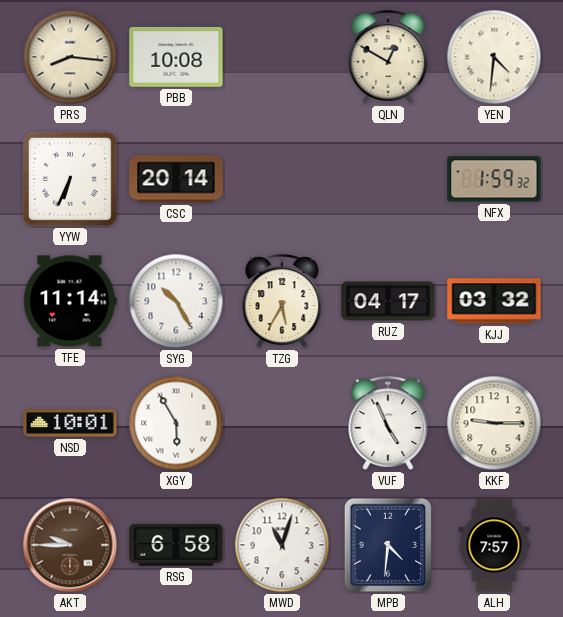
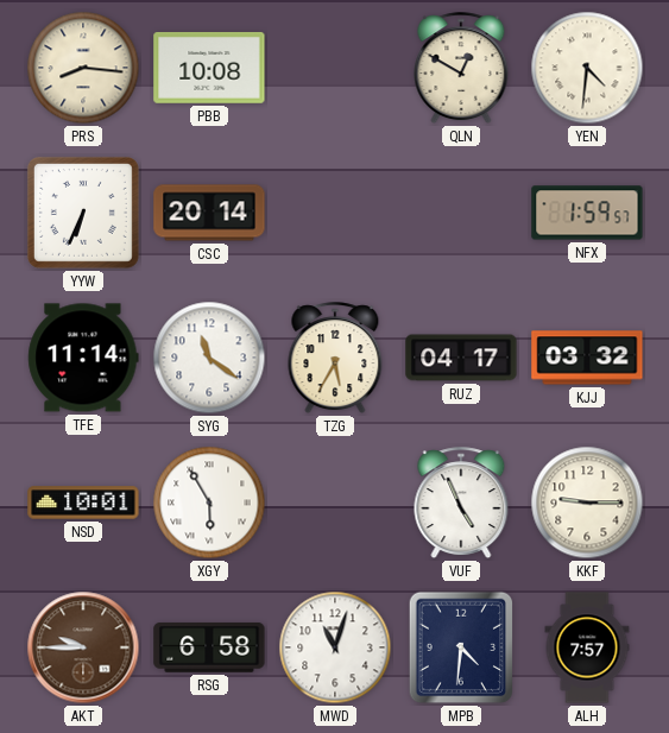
NFX: 1:59:32 -> 1:59:57 (587, 213)
SYG: 10:25 -> 11:21 (209, 358)
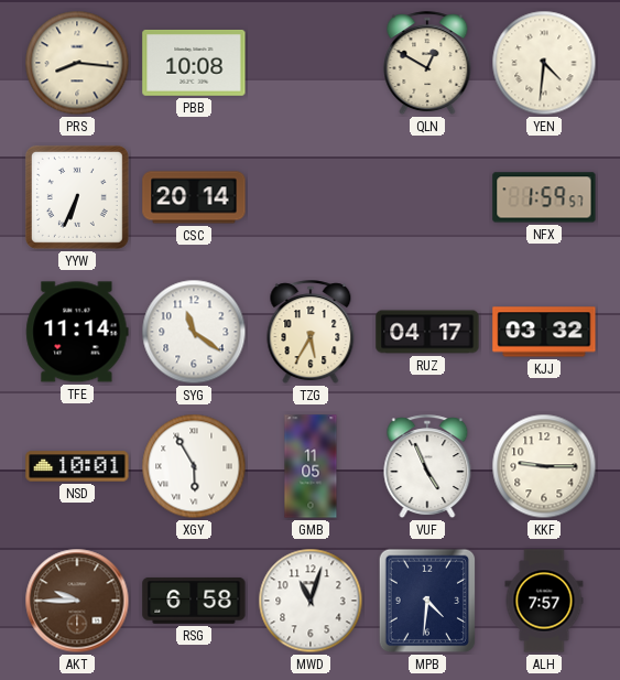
GMB: none -> 11:05 (311, 466)
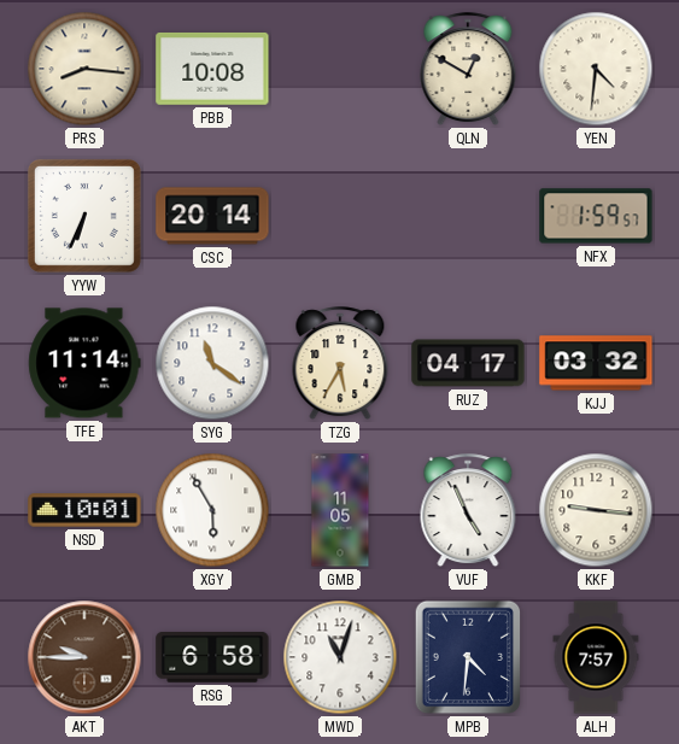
KKF: 9:15 -> 9:16 (596, 510)
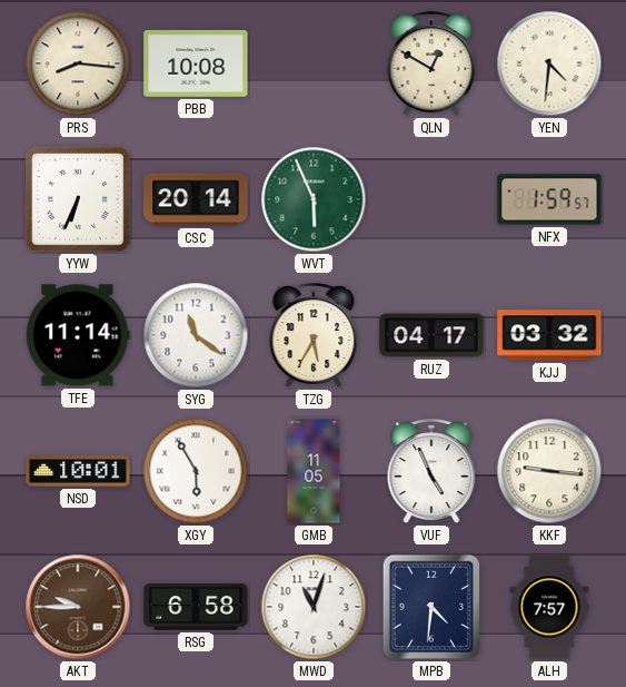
WVT: none -> 5:56 (314, 199)
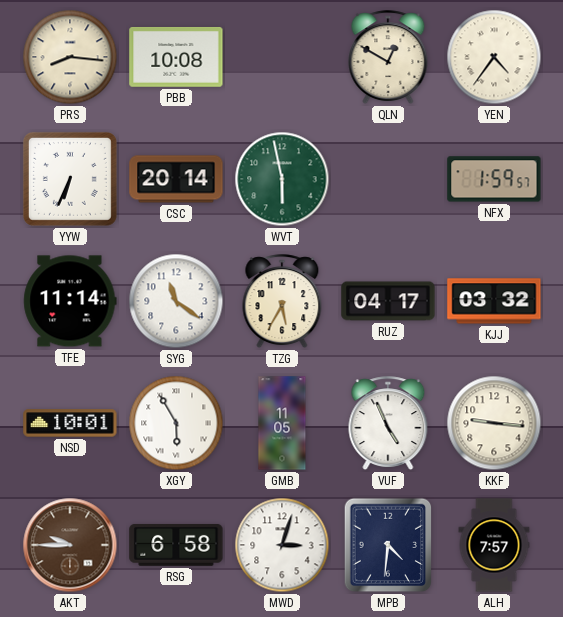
YEN: 4:31 -> 4:36 (494, 57)
WVT: 5:56 -> 5:58 (282, 179)
MWD: 11:03 -> 3:03 (282, 545)
